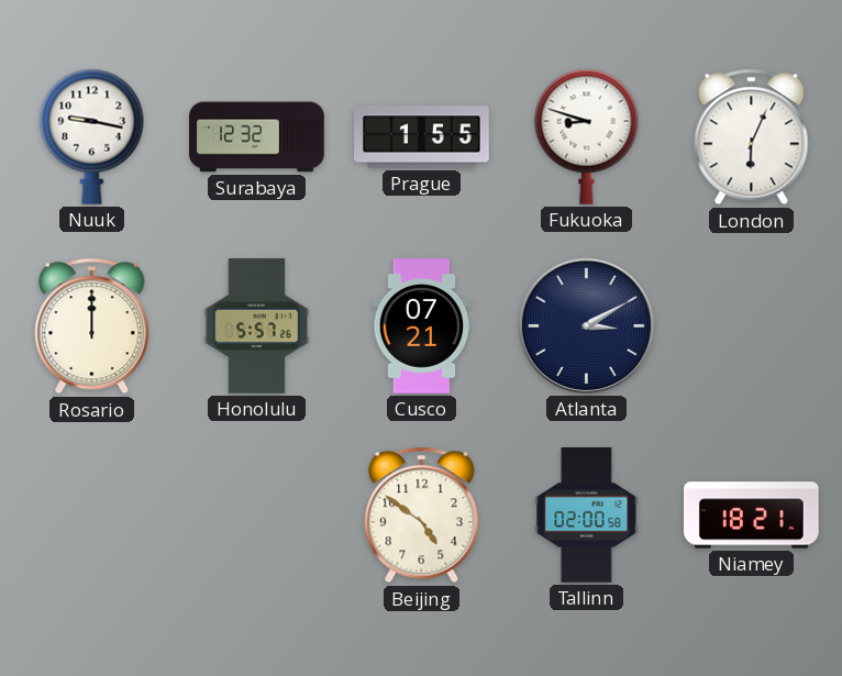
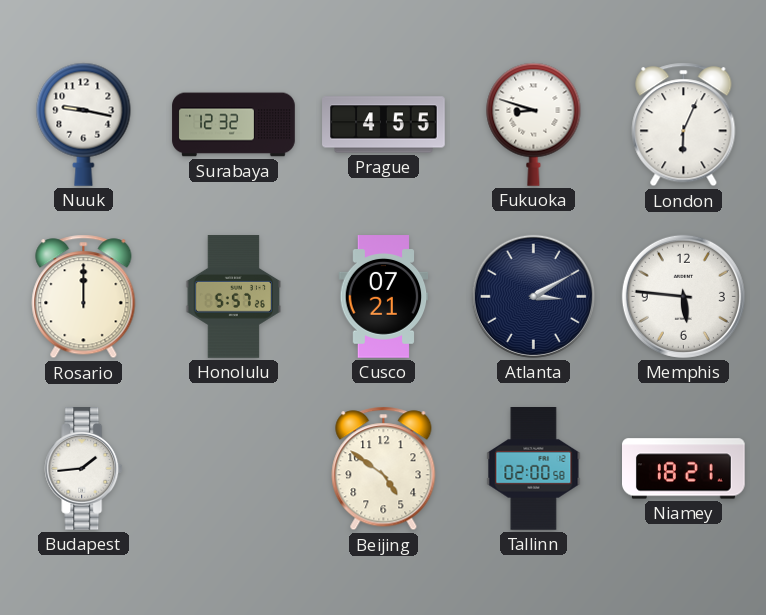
Prague: 1:55 -> 4:55 (384, 125)
Memphis: none -> 5:46 (683, 296)
Budapest: none -> 1:44 (84, 469)
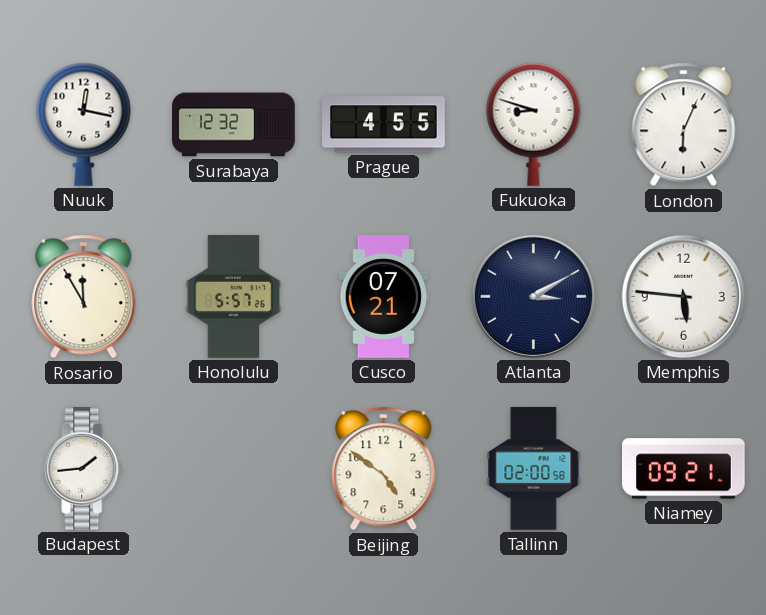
Nuuk: 9:17 -> 12:17 (84, 124)
Rosario: 12:00 -> 11:55 (84, 297)
Niamey: 18:21 -> 09:21 (684, 469)
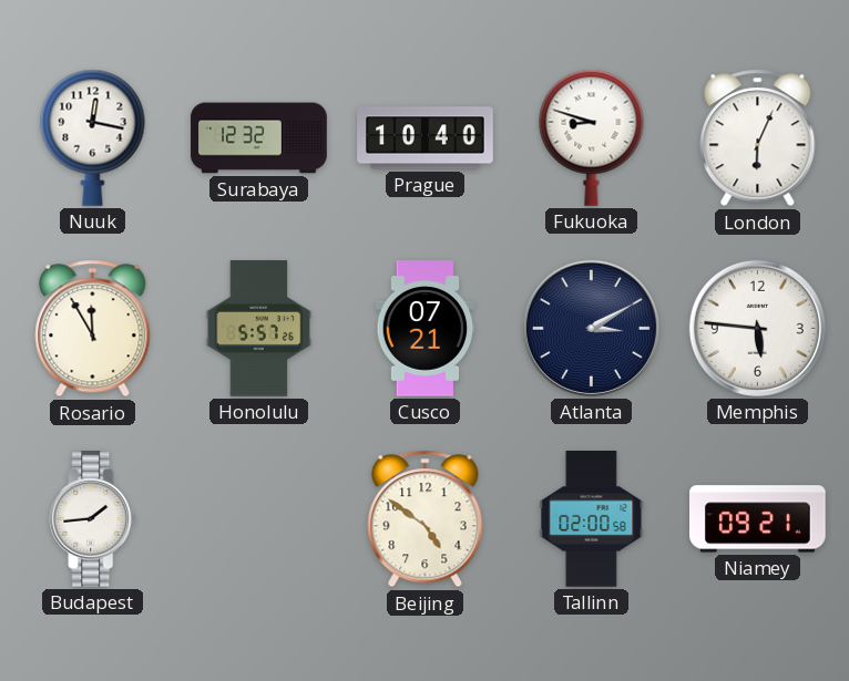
Prague: 4:55 -> 10:40 (426, 138)
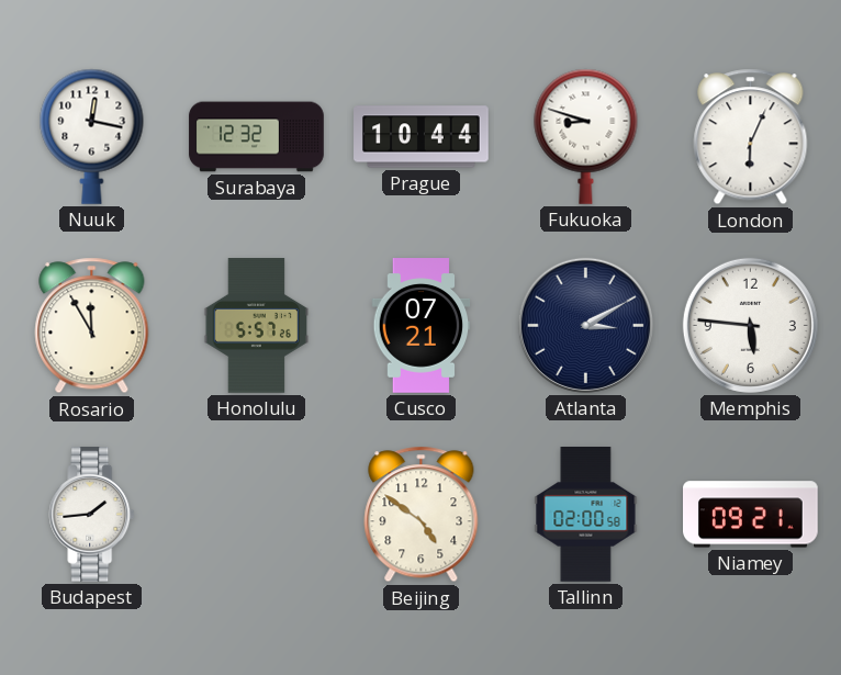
Prague: 10:40 -> 10:44 (422, 137)
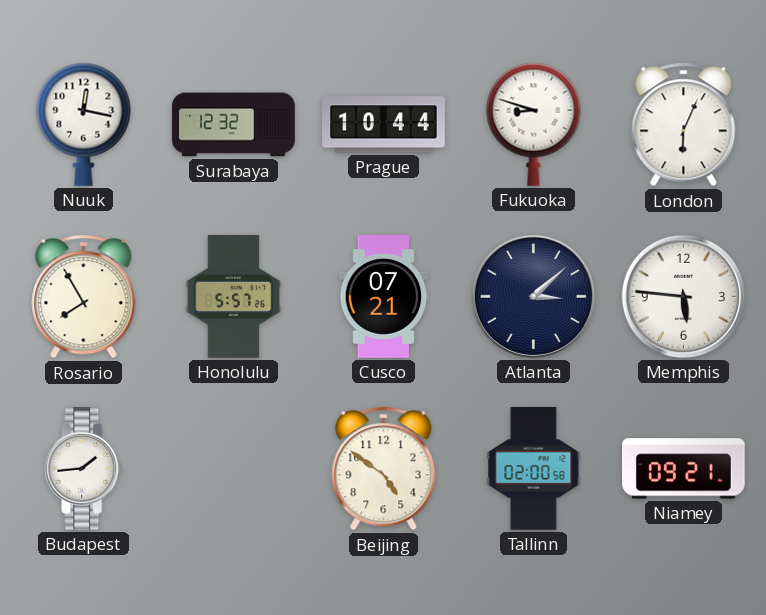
Rosario: 11:55 -> 7:55 (84, 297)
Atlanta: 3:10 -> 3:08 (533, 296)
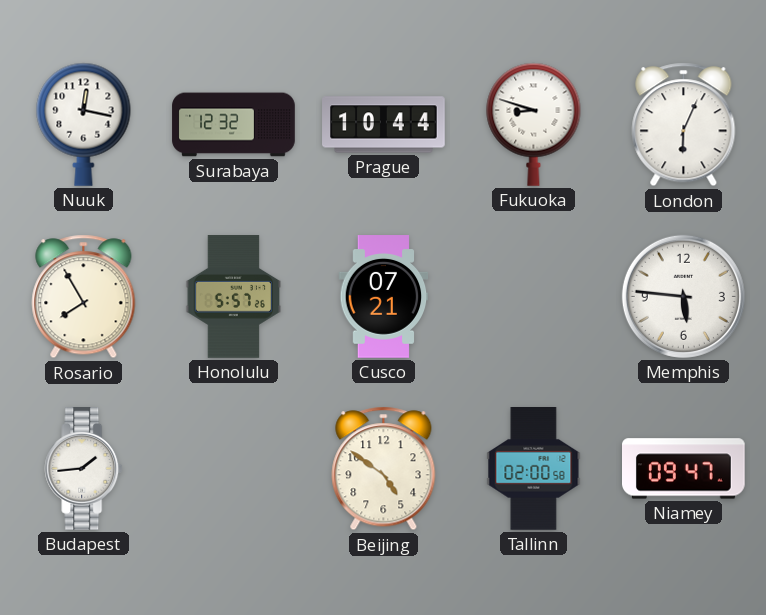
Atlanta: 3:08 -> none (533, 296)
Niamey: 09:21 -> 09:47 (684, 469)
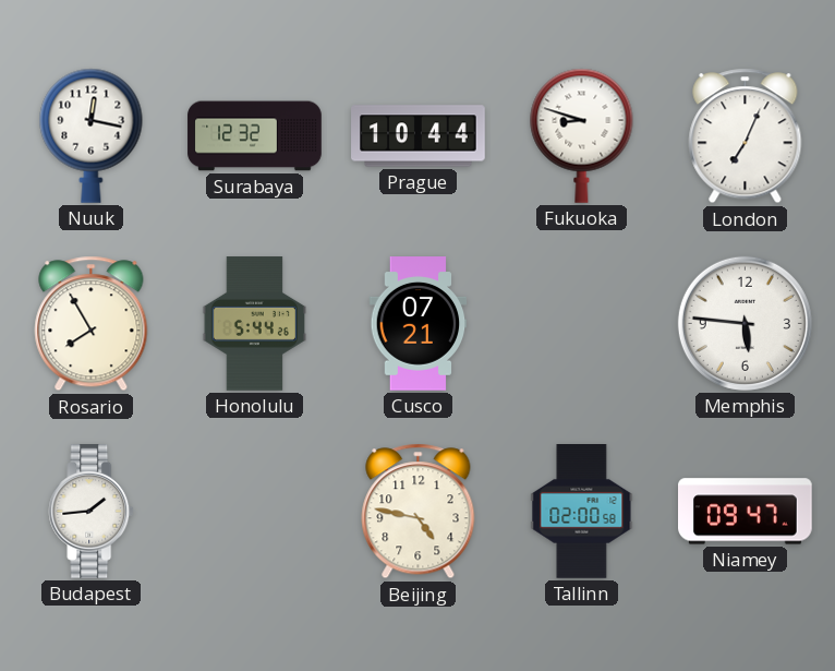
London: 6:04 -> 7:04 (746, 136)
Honolulu: 5:57 -> 5:44 (255, 324)
Beijing: 4:51 -> 4:47 (419, 512)
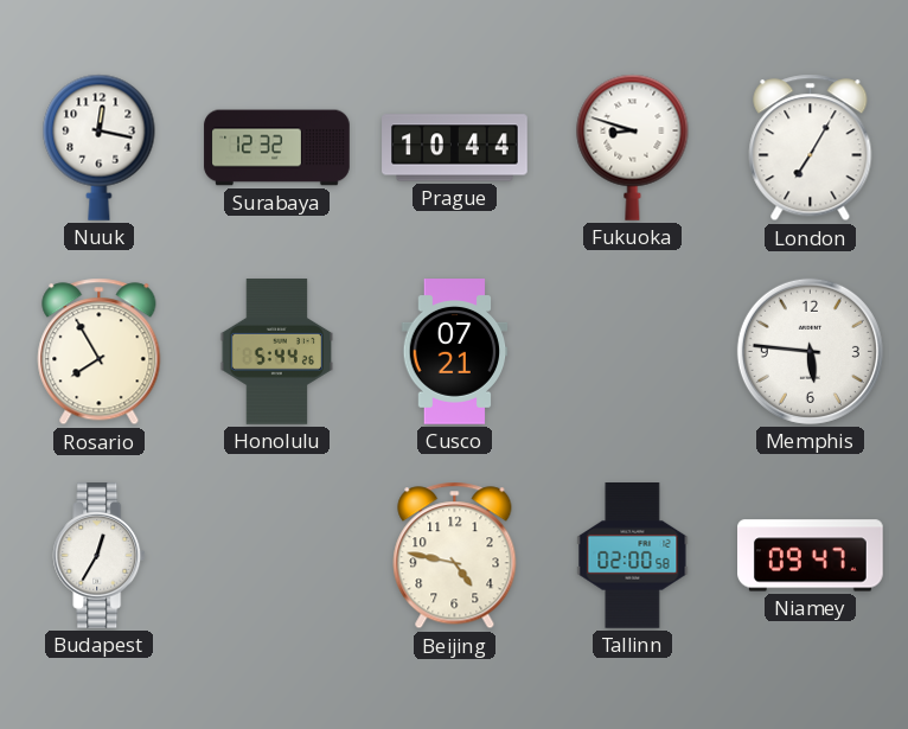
London: 7:04 -> 7:05 (811, 148)
Budapest: 1:44 -> 12:35 (100, 556)
